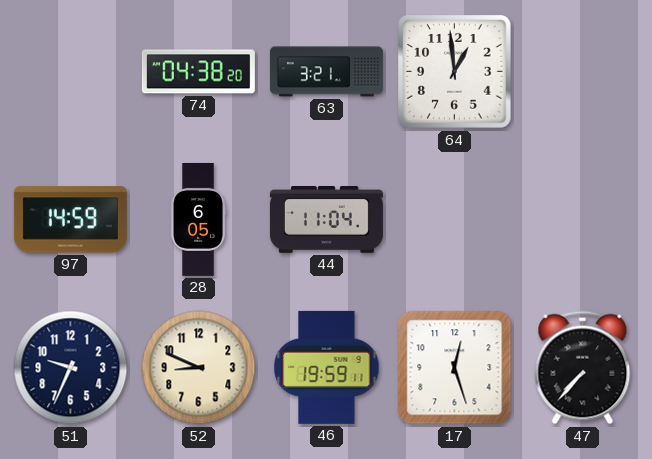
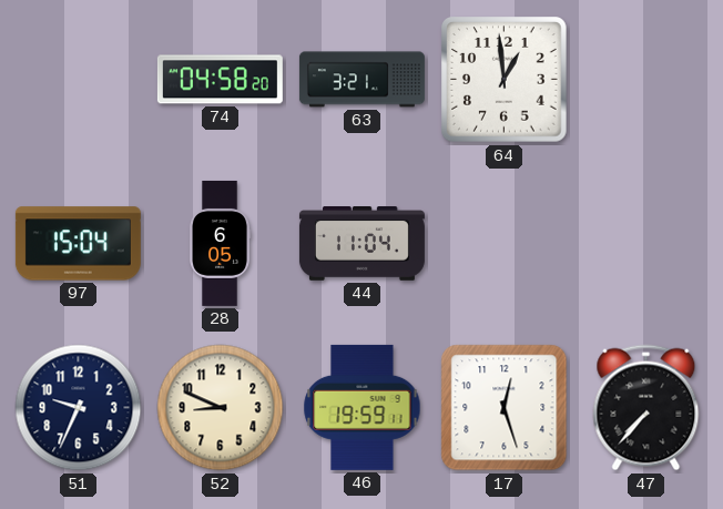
74: 04:38 -> 04:58 (220, 80)
97: 14:59 -> 15:04 (78, 244)
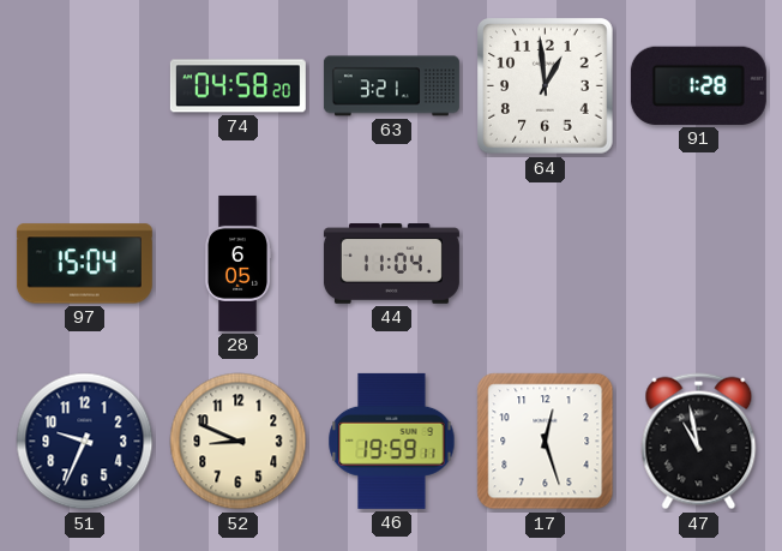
91: none -> 1:28 (698, 85)
47: 7:37 -> 10:58 (699, 442)
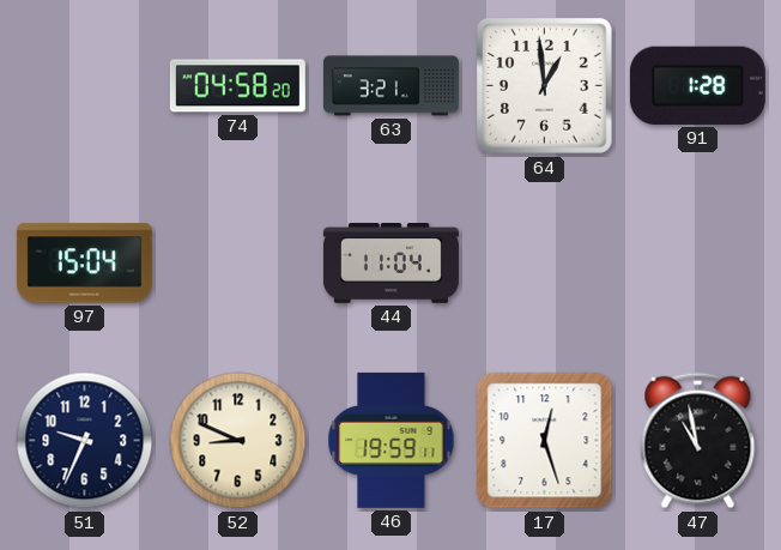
28: 6:05 -> none (237, 263)
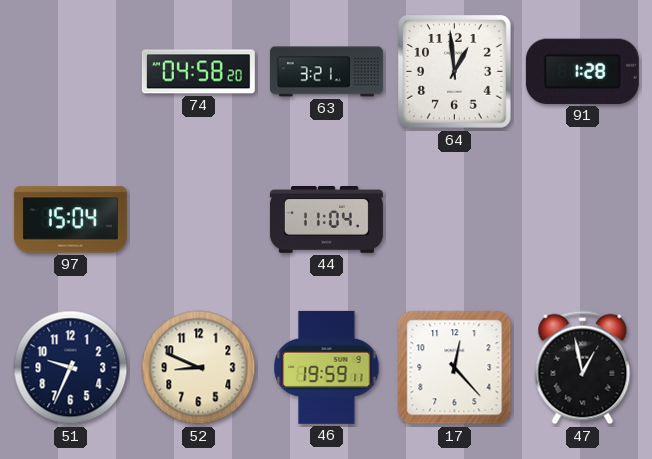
17: 12:27 -> 12:23 (455, 368)
47: 10:58 -> 12:58 (583, 368)
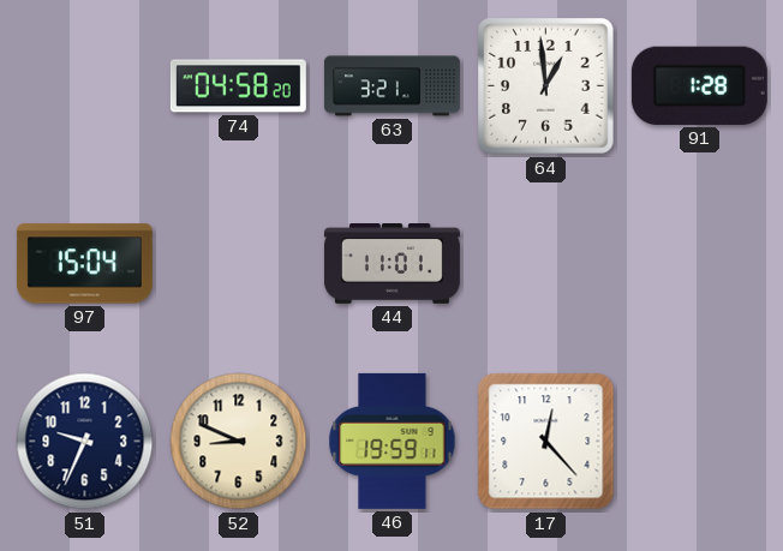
44: 11:04 -> 11:01 (391, 264)
47: 12:58 -> none (583, 368)
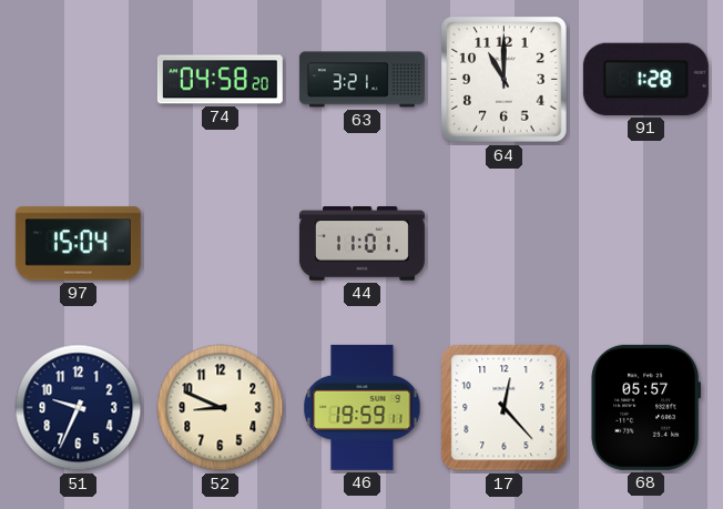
64: 12:59 -> 11:00 (505, 80)
68: none -> 05:57 (646, 407)
